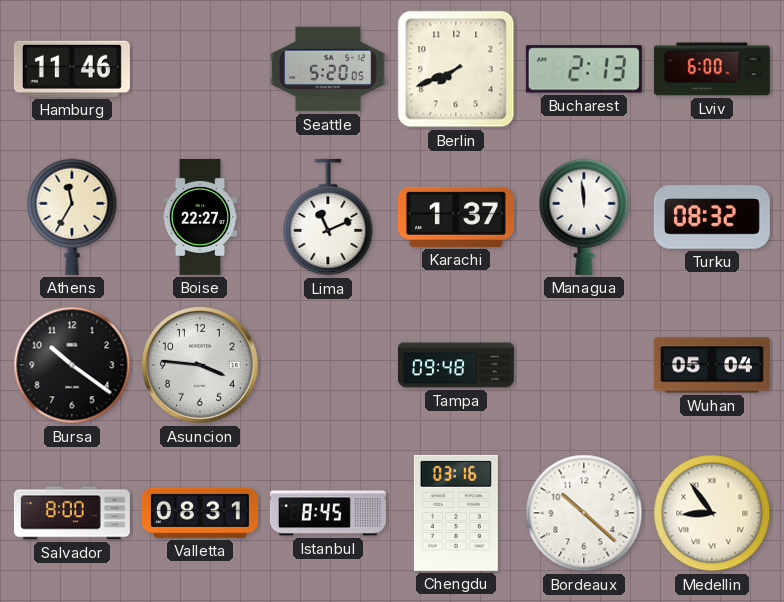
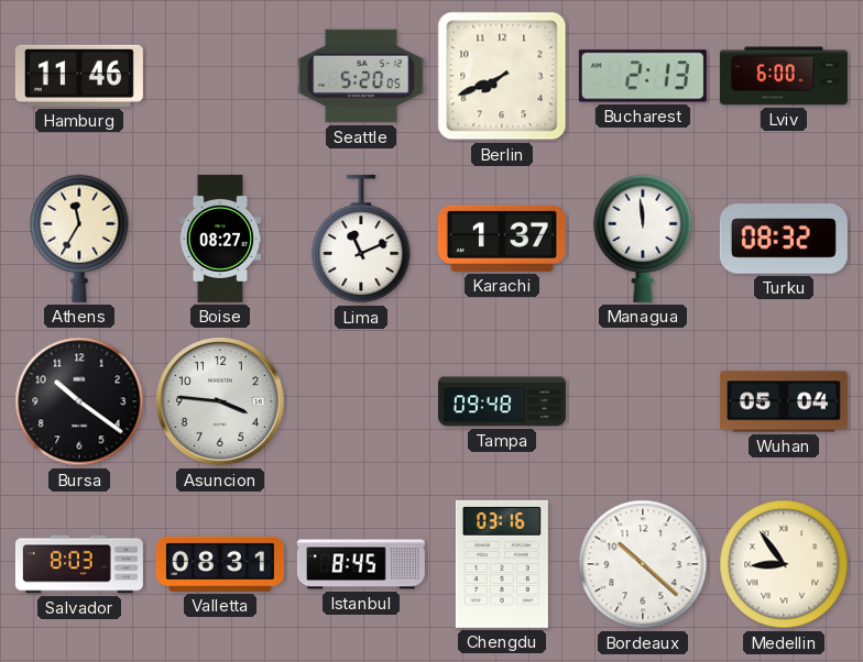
Boise: 22:27 -> 08:27 (220, 239)
Salvador: 8:00 -> 8:03 (79, 564)
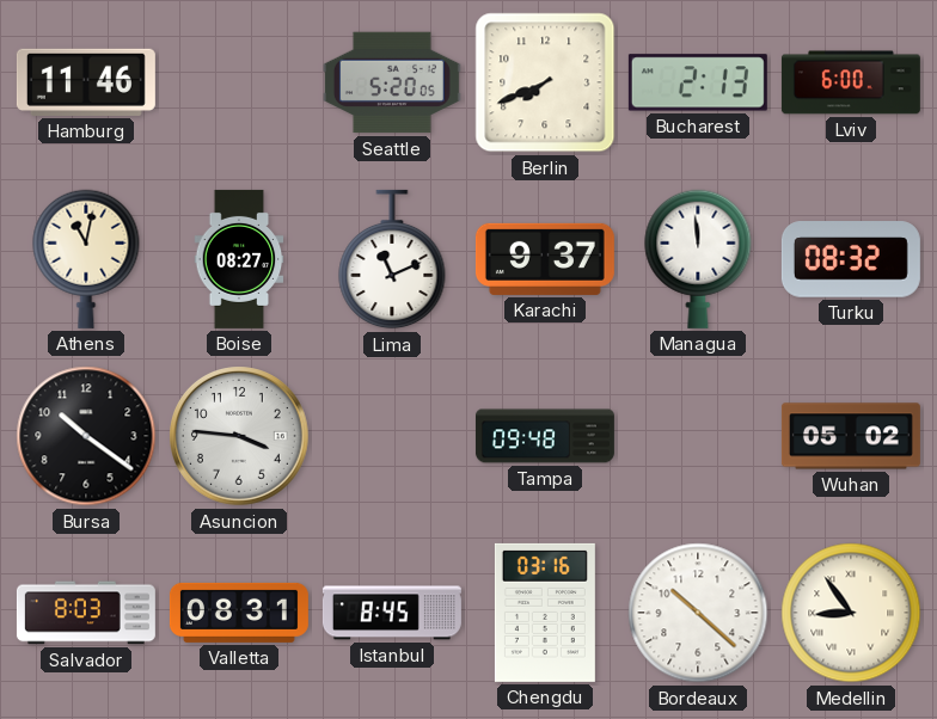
Athens: 11:35 -> 11:02 (86, 259)
Karachi: 1:37 -> 9:37 (545, 259)
Wuhan: 05:04 -> 05:02 (851, 436)
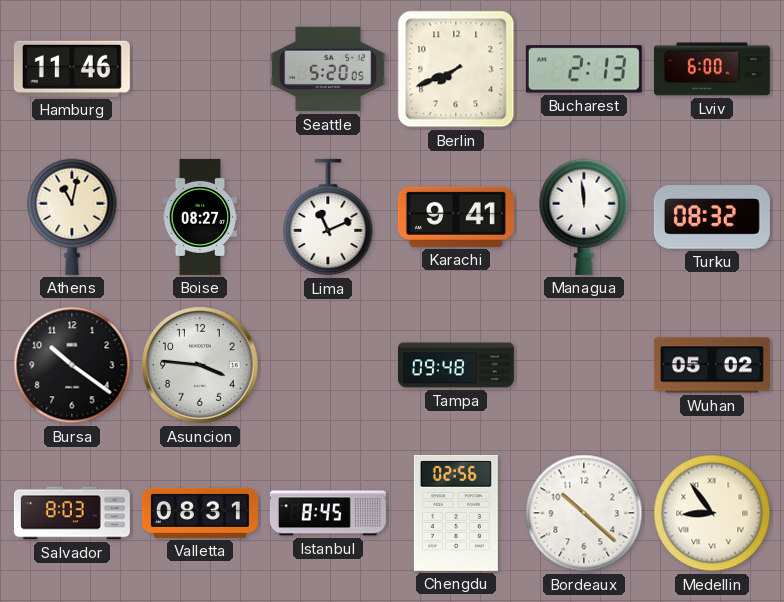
Karachi: 9:37 -> 9:41 (456, 217)
Chengdu: 03:16 -> 02:56 (456, 513)
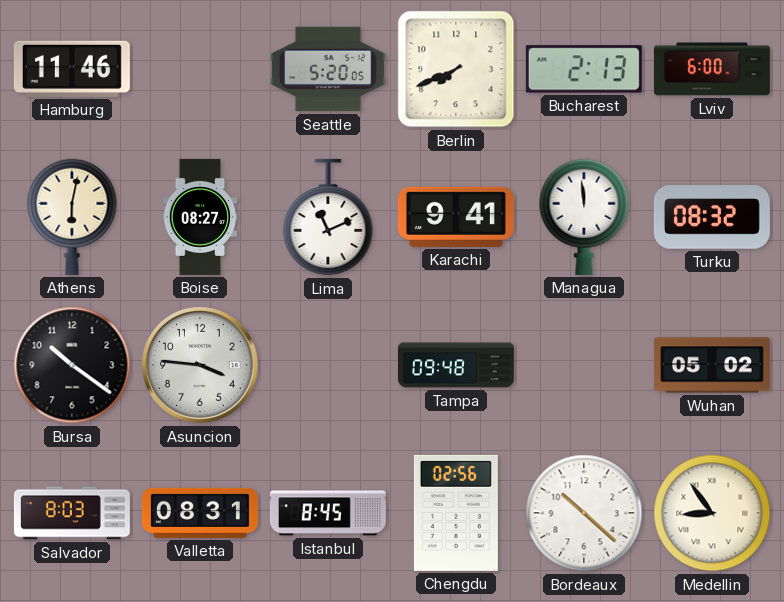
Athens: 11:02 -> 6:02 (72, 217)
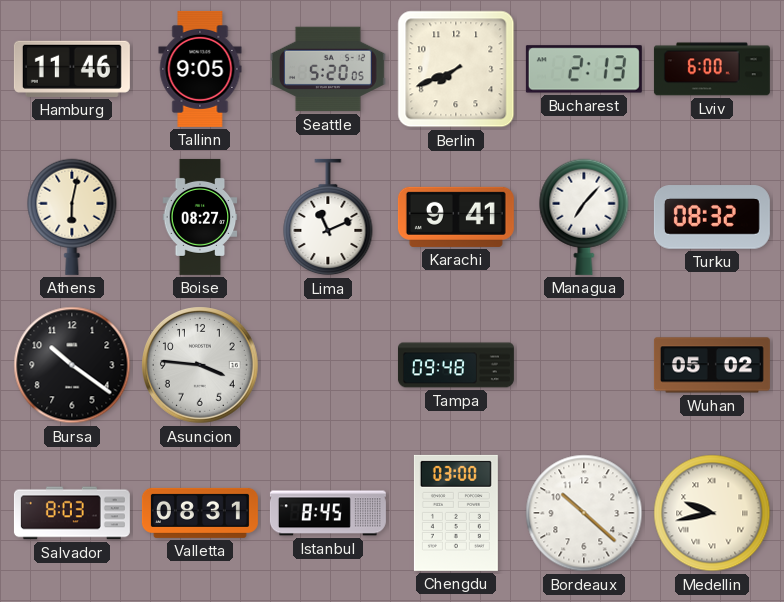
Tallinn: none -> 9:05 (200, 69)
Managua: 11:59 -> 7:07 (584, 217)
Chengdu: 02:56 -> 03:00 (456, 513)
Medellin: 8:54 -> 9:43 (712, 513)
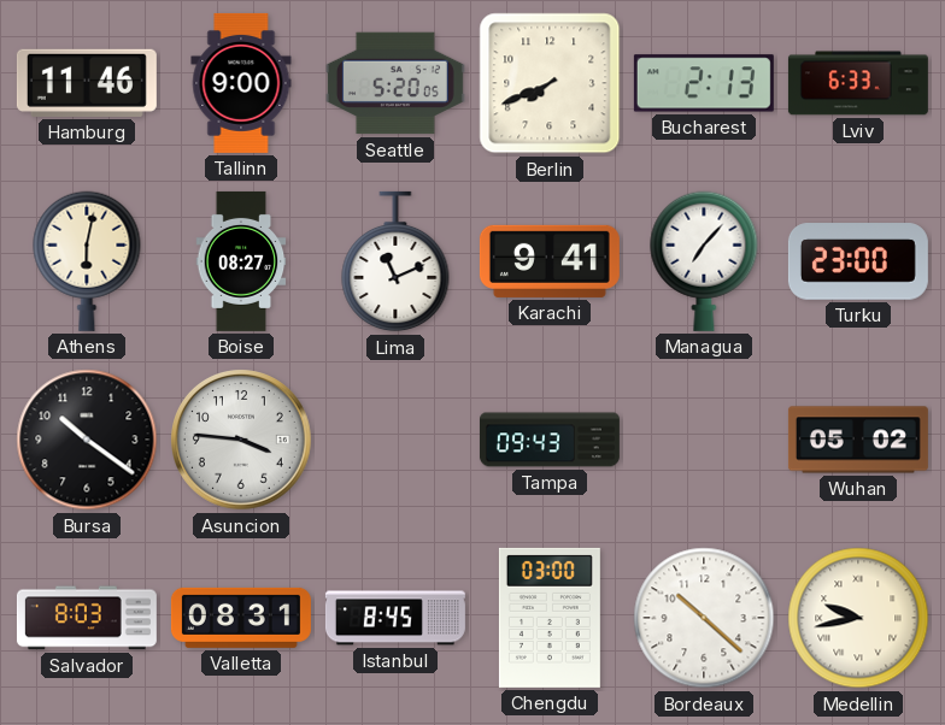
Tallinn: 9:05 -> 9:00 (241, 83)
Lviv: 6:00 -> 6:33 (858, 83)
Turku: 08:32 -> 23:00 (858, 261)
Tampa: 09:48 -> 09:43 (550, 440)
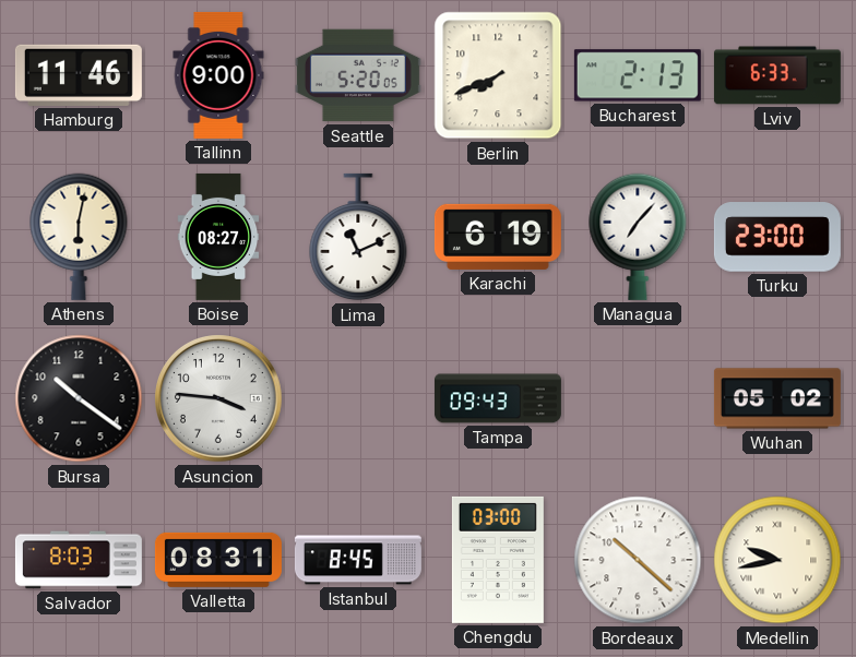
Karachi: 9:41 -> 6:19 (498, 237)
